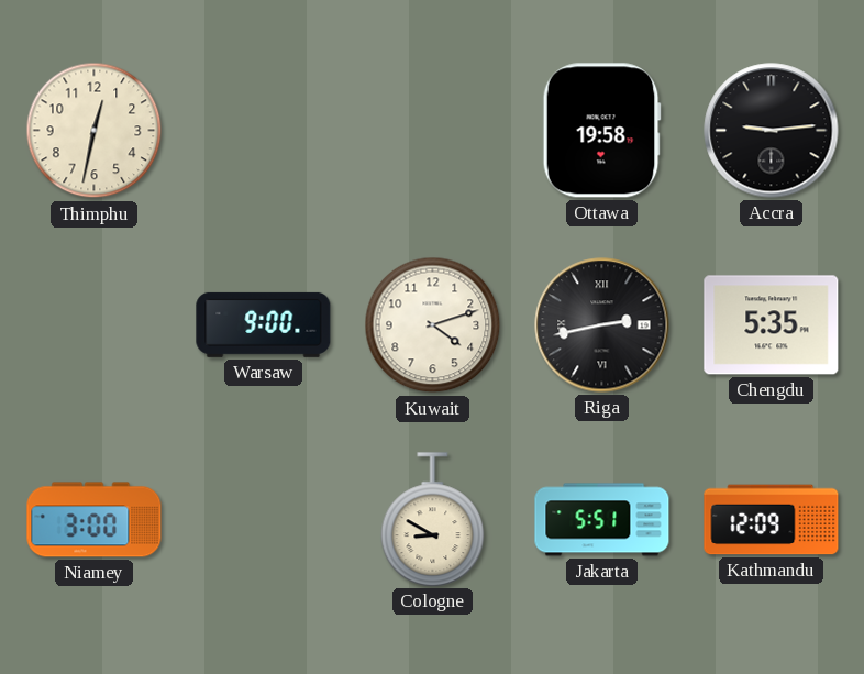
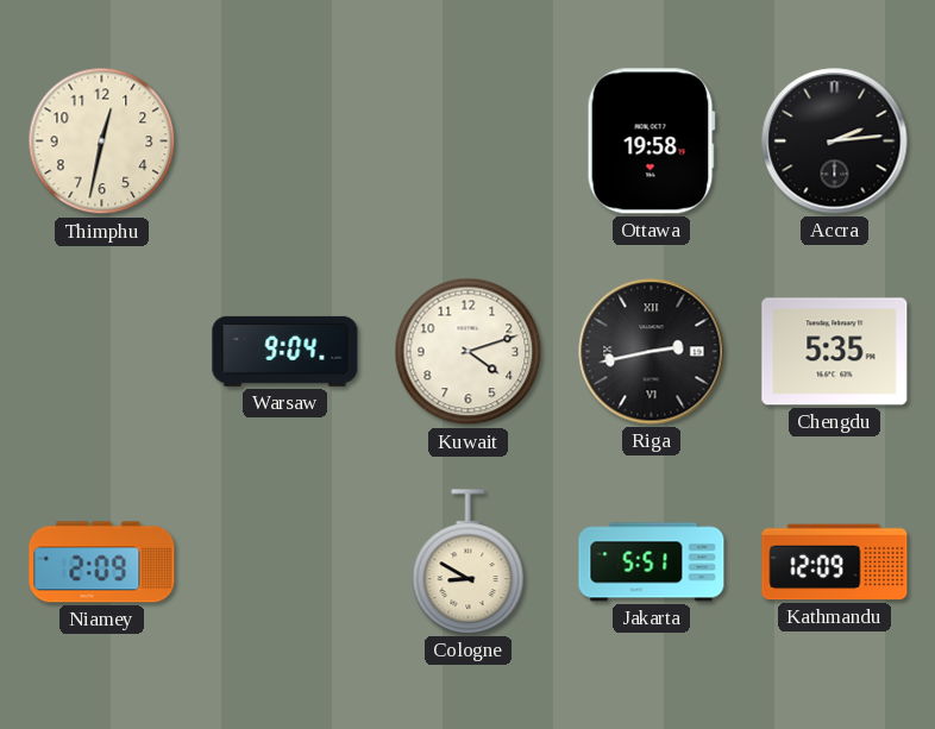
Accra: 9:14 -> 2:14 (835, 142)
Warsaw: 9:00 -> 9:04 (285, 351)
Niamey: 3:00 -> 2:09 (102, 563)
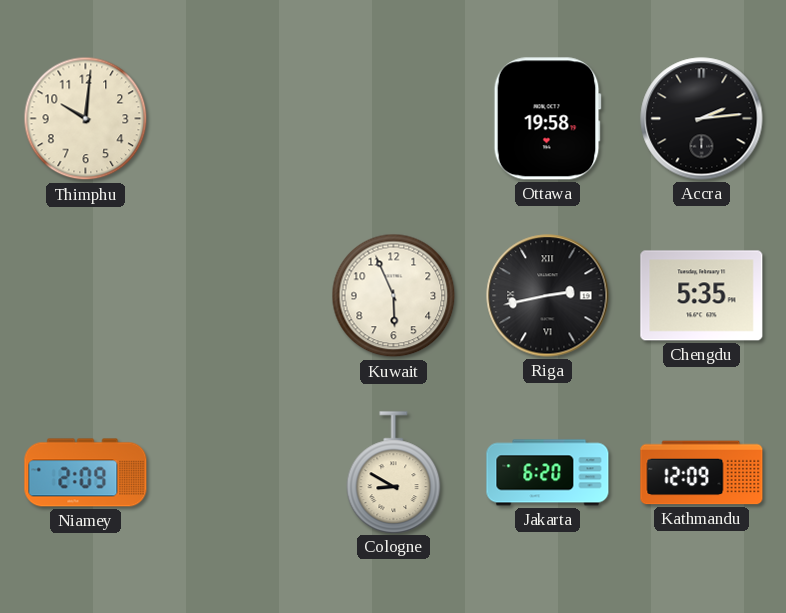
Thimphu: 12:32 -> 10:01 (86, 119)
Warsaw: 9:04 -> none (285, 351)
Kuwait: 4:12 -> 5:56 (394, 296)
Jakarta: 5:51 -> 6:20 (548, 473)
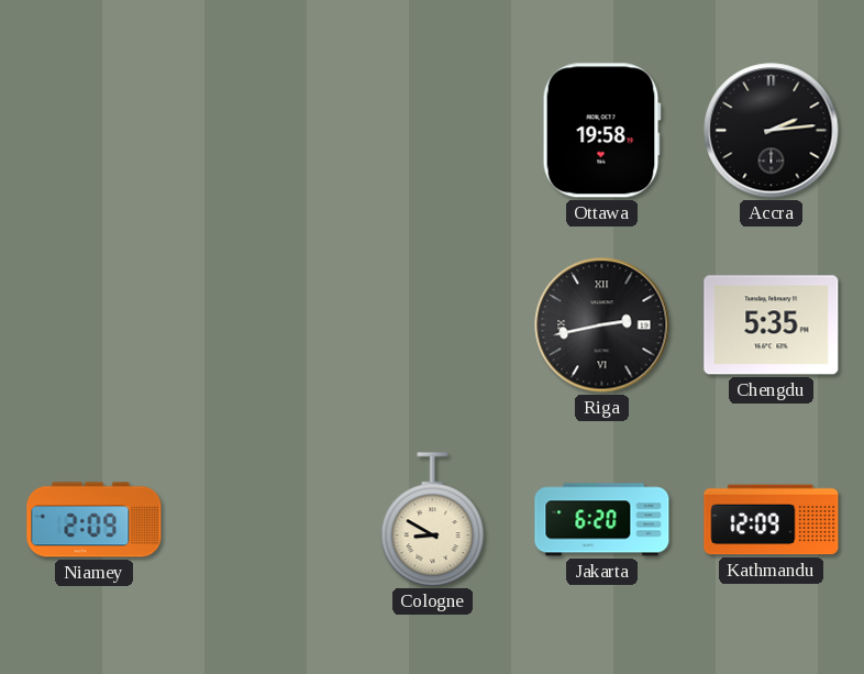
Thimphu: 10:01 -> none (86, 119)
Kuwait: 5:56 -> none (394, 296)
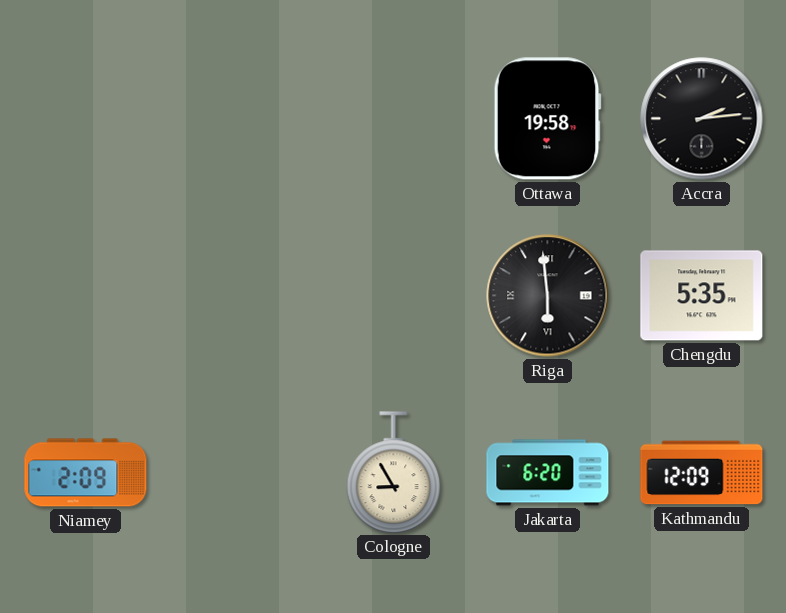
Riga: 2:43 -> 5:59 (548, 296)
Cologne: 8:50 -> 8:55 (394, 472)
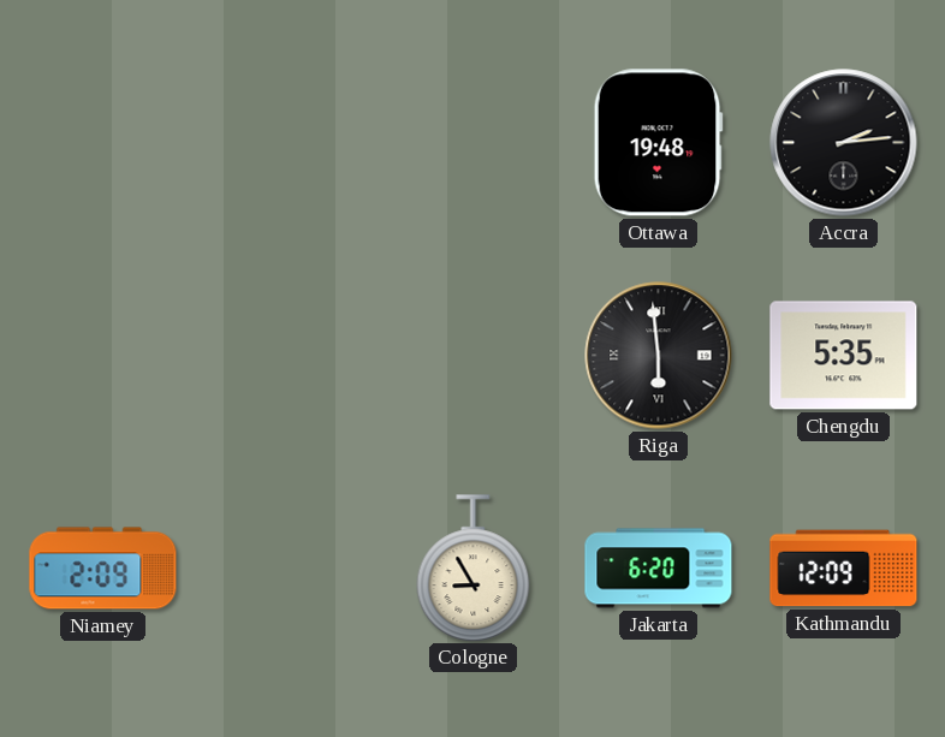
Ottawa: 19:58 -> 19:48 (658, 143)
